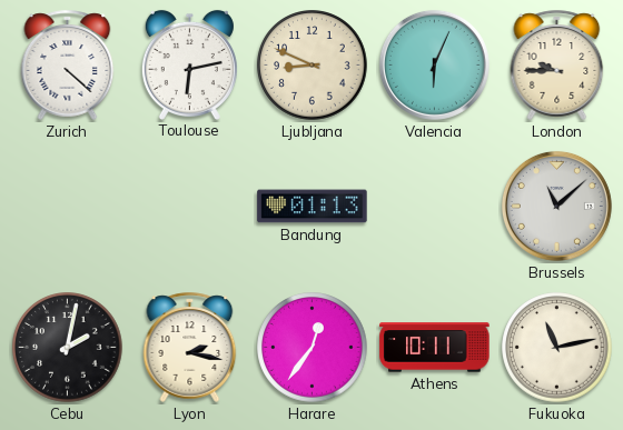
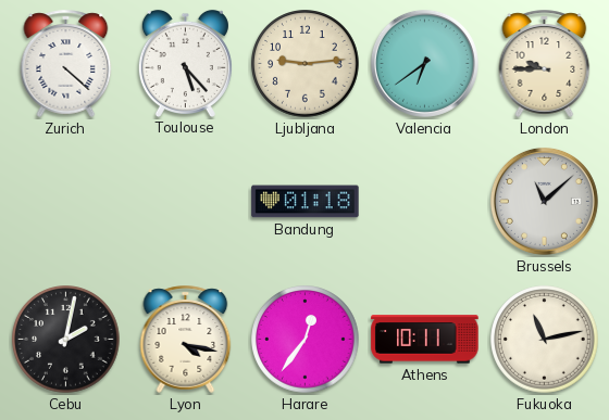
Toulouse: 6:13 -> 5:23 (185, 63)
Ljubljana: 8:49 -> 9:14 (306, 64)
Valencia: 6:04 -> 6:39 (424, 63)
Bandung: 01:13 -> 01:18 (306, 202)
Lyon: 2:17 -> 4:17 (186, 339)
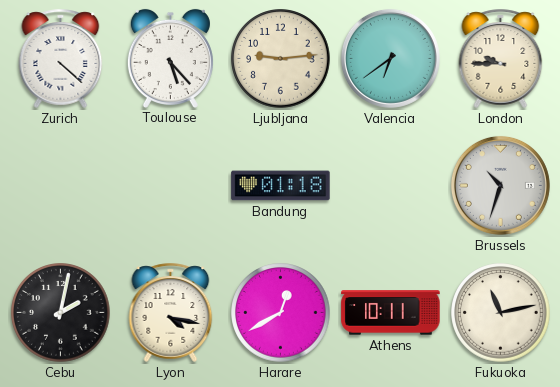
Brussels: 11:08 -> 10:33 (500, 185)
Harare: 12:36 -> 12:40 (281, 313)
